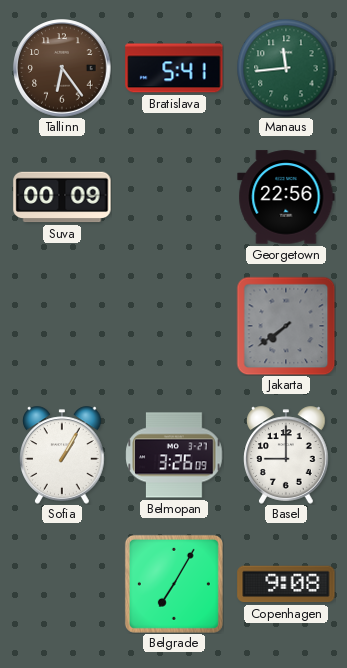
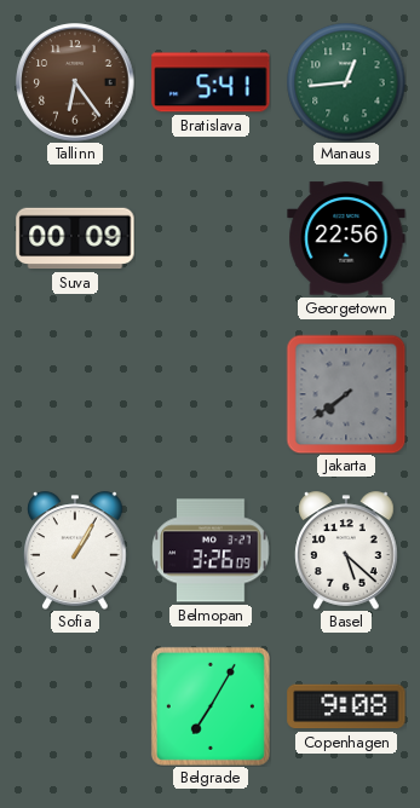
Manaus: 11:44 -> 12:44 (346, 82)
Basel: 9:00 -> 5:22 (346, 550)
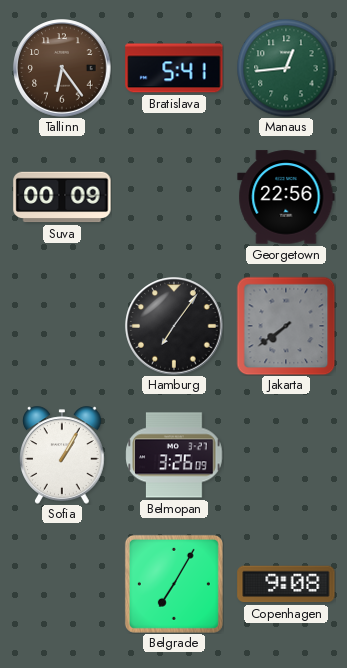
Hamburg: none -> 7:06 (174, 326)
Basel: 5:22 -> none (346, 550)
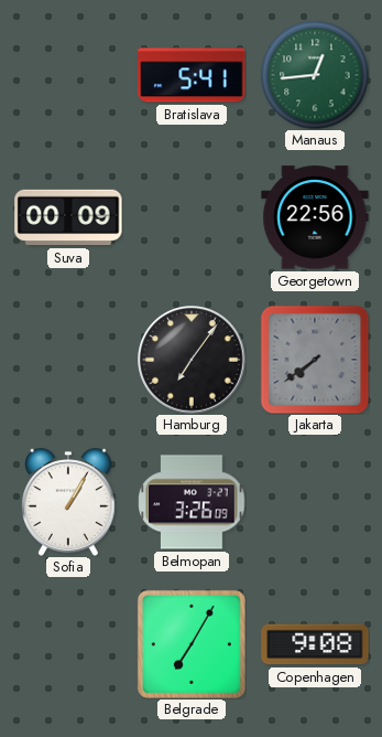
Tallinn: 6:24 -> none (62, 68)
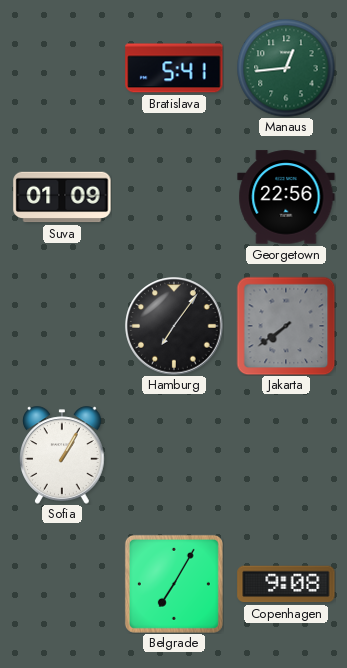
Suva: 00:09 -> 01:09 (62, 197)
Belmopan: 3:26 -> none (192, 502)
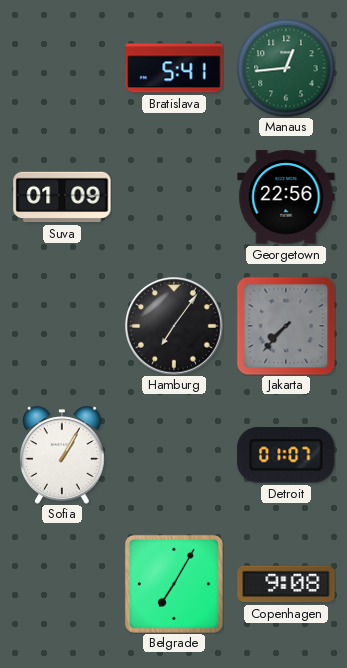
Jakarta: 7:39 -> 7:37 (286, 326)
Detroit: none -> 01:07 (286, 455)
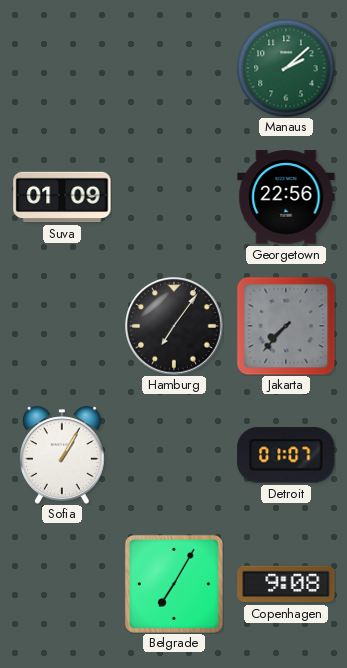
Bratislava: 5:41 -> none (174, 68)
Manaus: 12:44 -> 2:08 (286, 68)
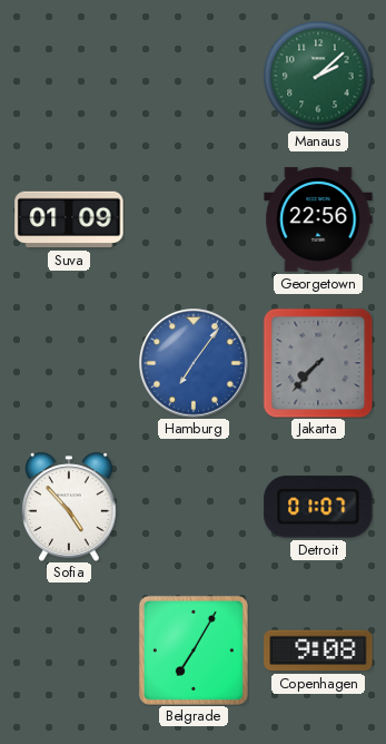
Hamburg dial: black -> blue (194, 363)
Sofia: 1:05 -> 4:53 (69, 507)
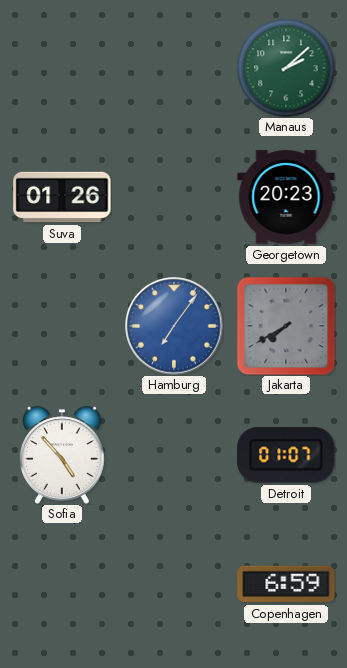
Suva: 01:09 -> 01:26 (62, 197)
Georgetown: 22:56 -> 20:23 (286, 197)
Jakarta: 7:37 -> 7:40 (286, 326)
Belgrade: 7:05 -> none (194, 650)
Copenhagen: 9:08 -> 6:59 (286, 584)
